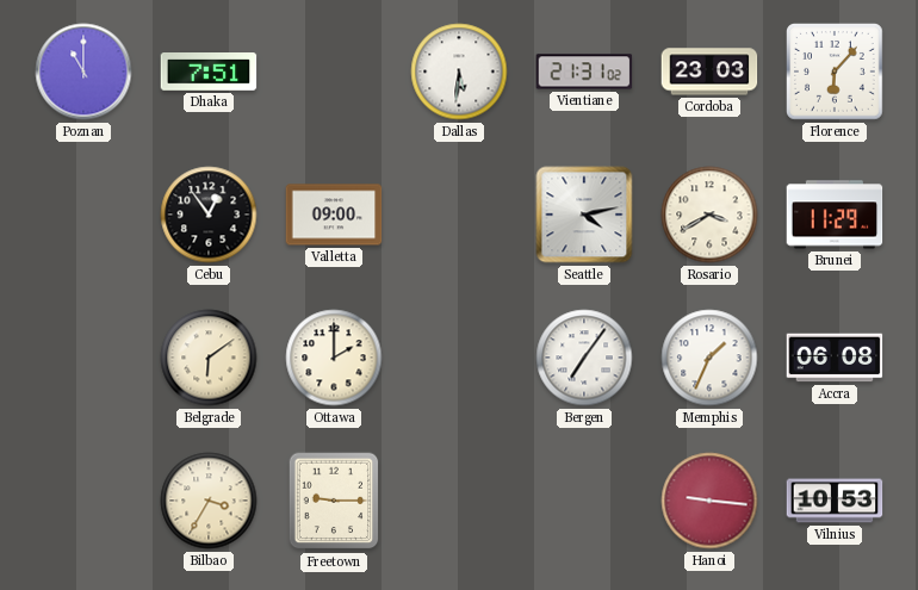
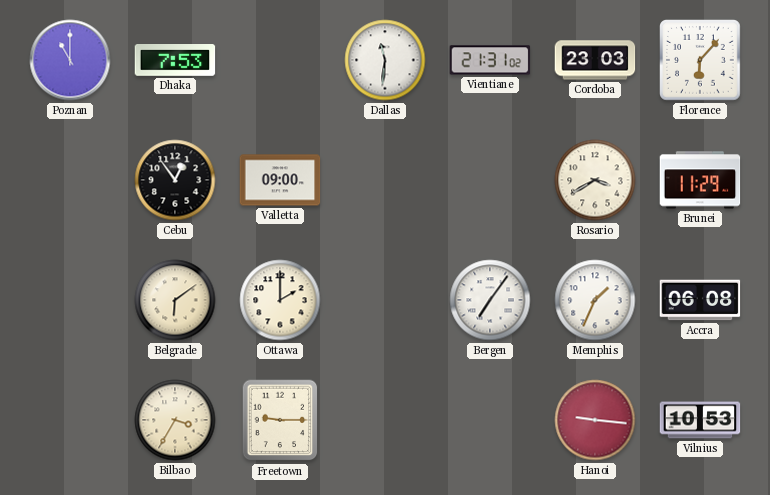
Dhaka: 7:51 -> 7:53 (175, 61)
Dallas: 5:31 -> 11:31 (385, 60)
Seattle: 4:13 -> none (584, 215)
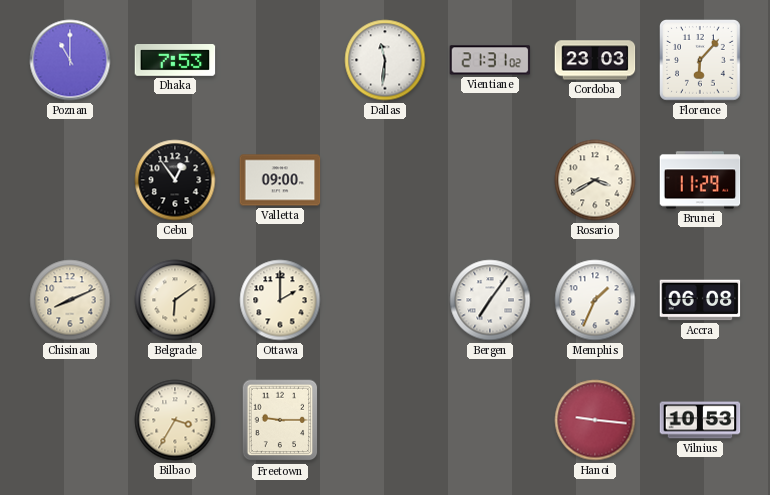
Chisinau: none -> 8:11 (70, 300)
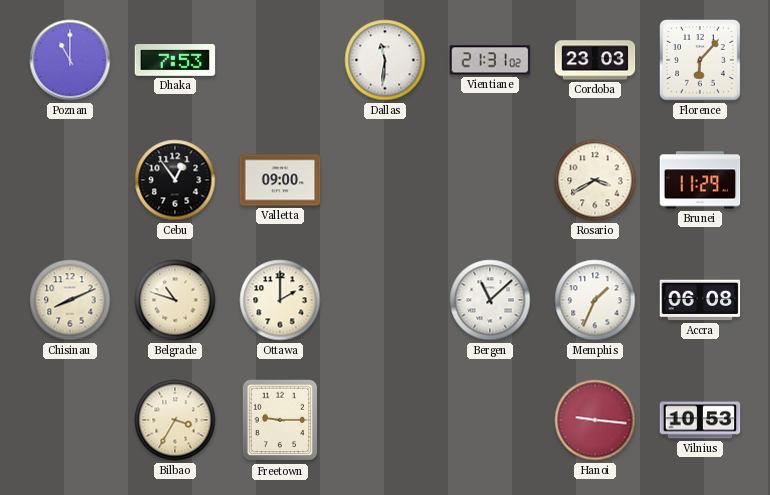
Belgrade: 6:09 -> 10:48 (175, 300)
Bergen: 7:06 -> 11:08 (490, 300)
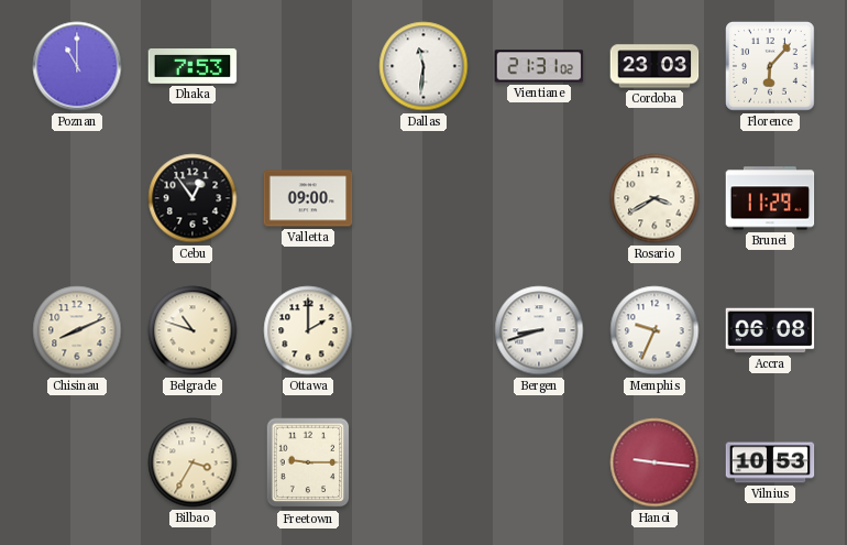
Bergen: 11:08 -> 8:42 (539, 330)
Memphis: 1:34 -> 9:34 (654, 330)
